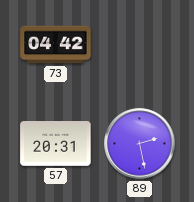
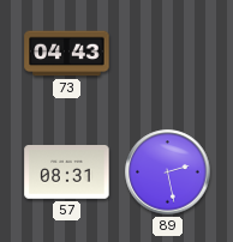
73: 04:42 -> 04:43 (67, 54)
57: 20:31 -> 08:31 (67, 173)
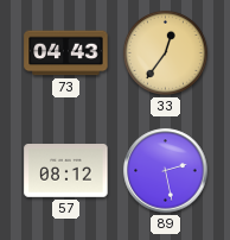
33: none -> 12:36 (165, 52)
57: 08:31 -> 08:12 (66, 171)
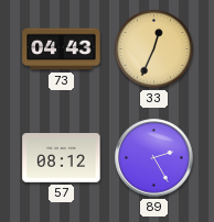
33: 12:36 -> 12:34 (153, 48)
89: 2:28 -> 2:25 (154, 158)
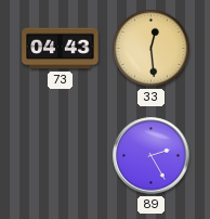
33: 12:34 -> 12:29 (150, 48)
57: 08:12 -> none (62, 158)
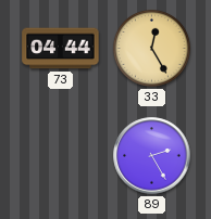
73: 04:43 -> 04:44 (61, 49)
33: 12:29 -> 12:25 (151, 48)
